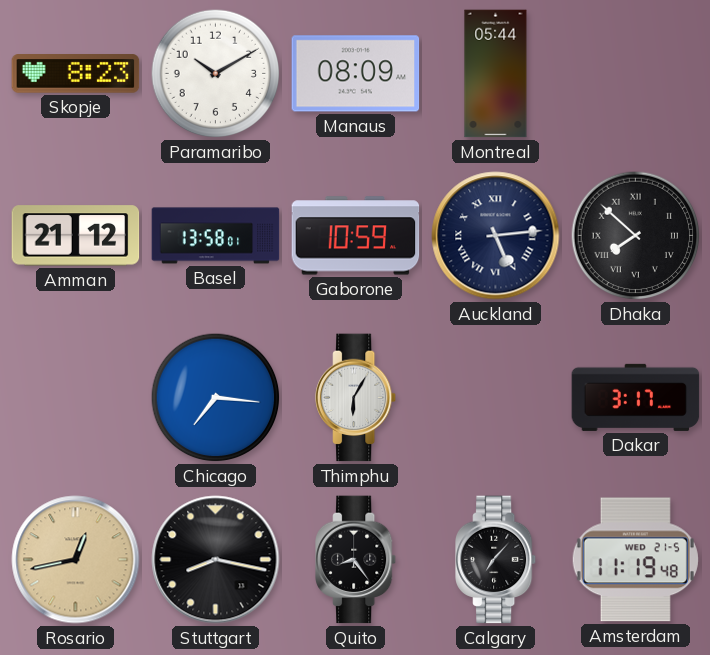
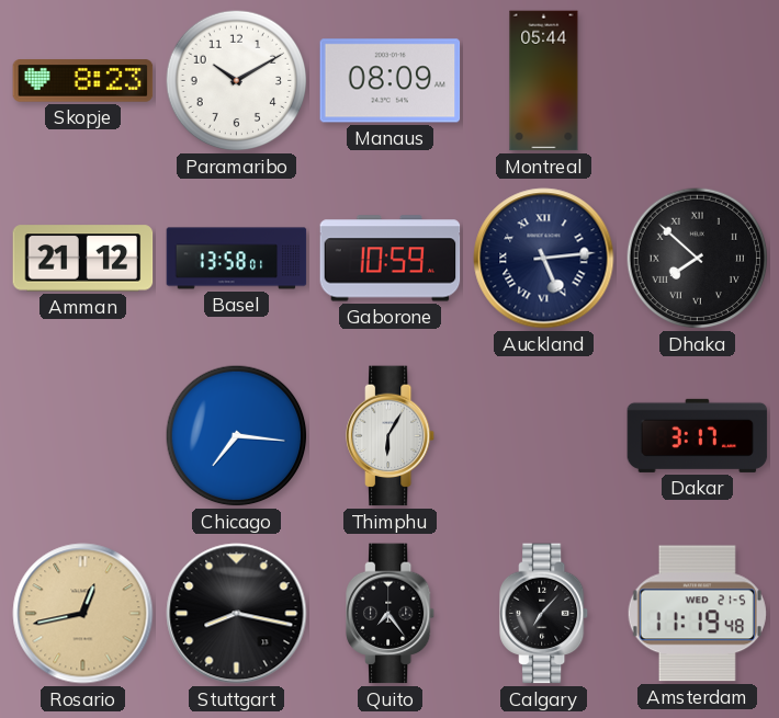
Quito: 8:24 -> 7:24 (392, 614)
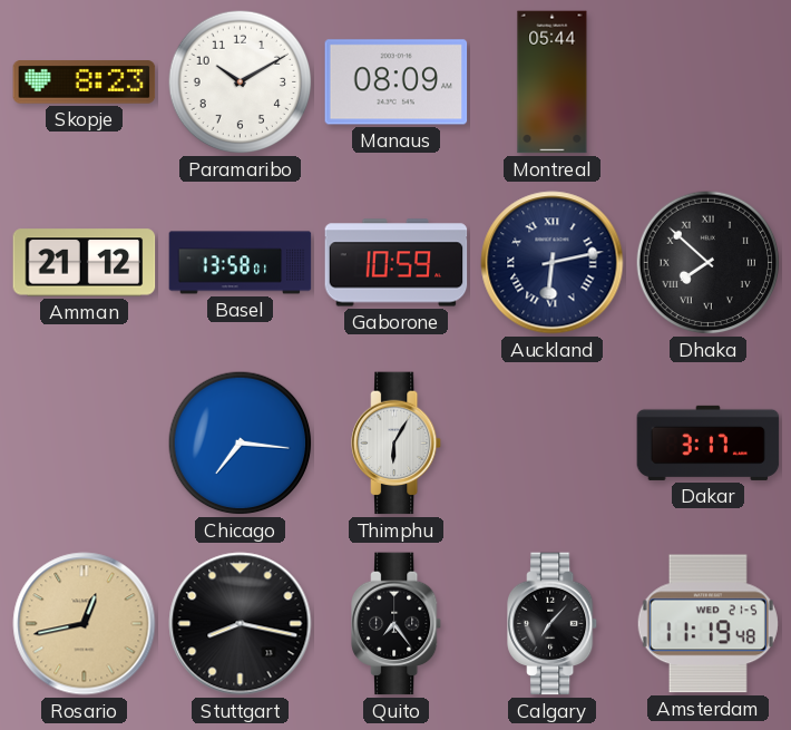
Auckland: 5:14 -> 6:13 (553, 263)
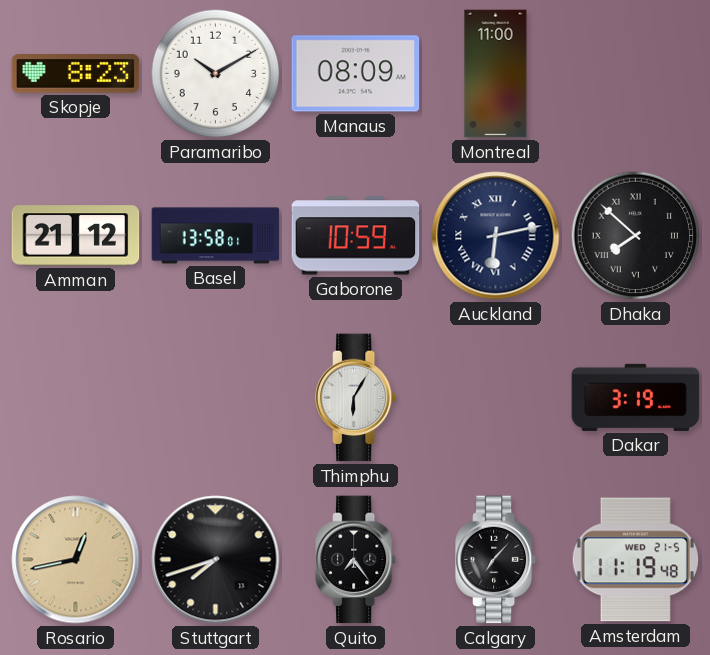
Montreal: 05:44 -> 11:00 (496, 74)
Chicago: 7:16 -> none (241, 444)
Dakar: 3:17 -> 3:19 (636, 397)
Stuttgart: 8:17 -> 7:42 (216, 560)
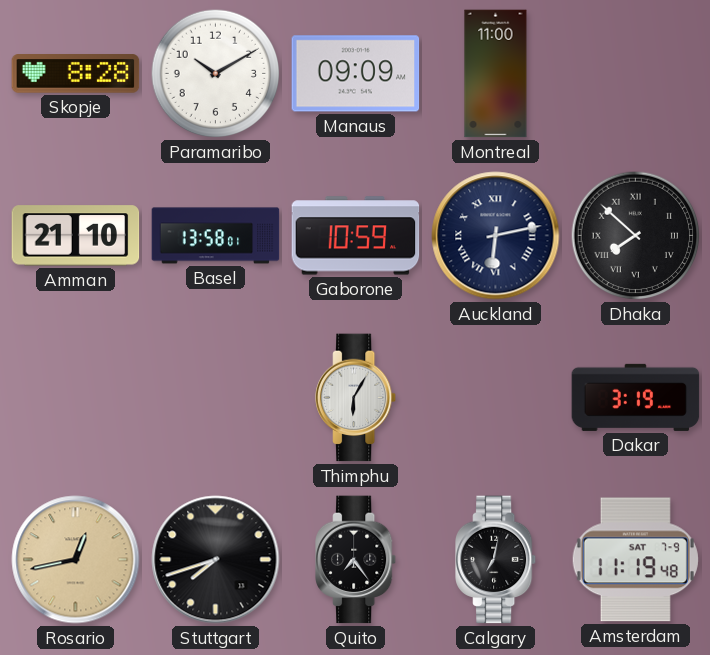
Skopje: 8:23 -> 8:28 (76, 74)
Manaus: 08:09 -> 09:09 (356, 74)
Amman: 21:12 -> 21:10 (76, 236)
Calgary: 7:07 -> 7:02 (497, 560)
Amsterdam date: WED 21-5 -> SAT 7-9 (635, 560)
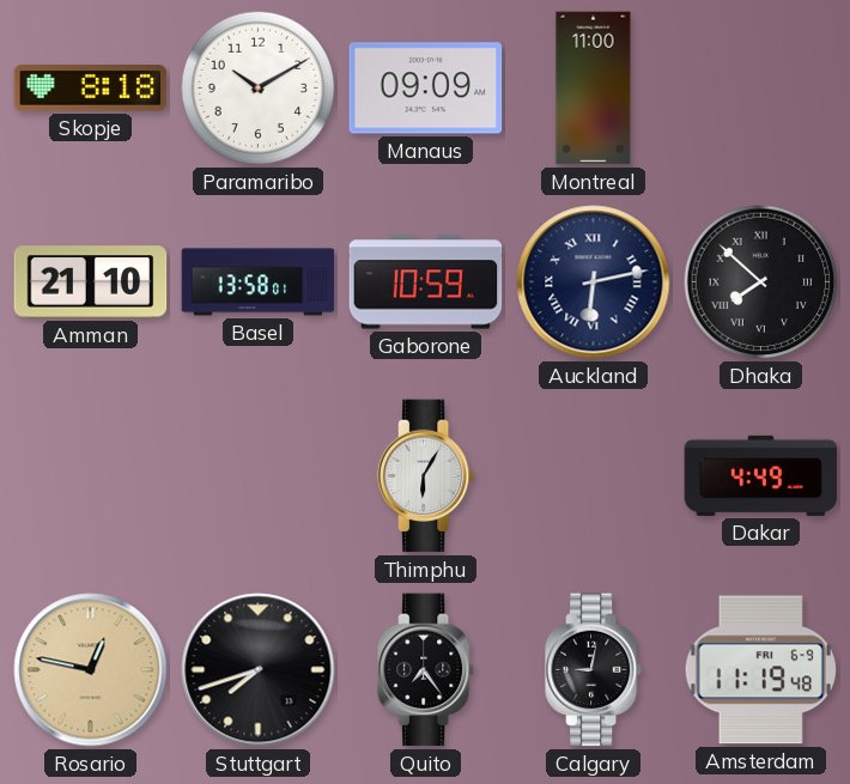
Skopje: 8:28 -> 8:18 (91, 89)
Dakar: 3:19 -> 4:49 (761, 475)
Rosario: 12:43 -> 12:47 (91, 670)
Calgary: 7:02 -> 9:02 (595, 670)
Amsterdam date: SAT 7-9 -> FRI 6-9 (760, 670)
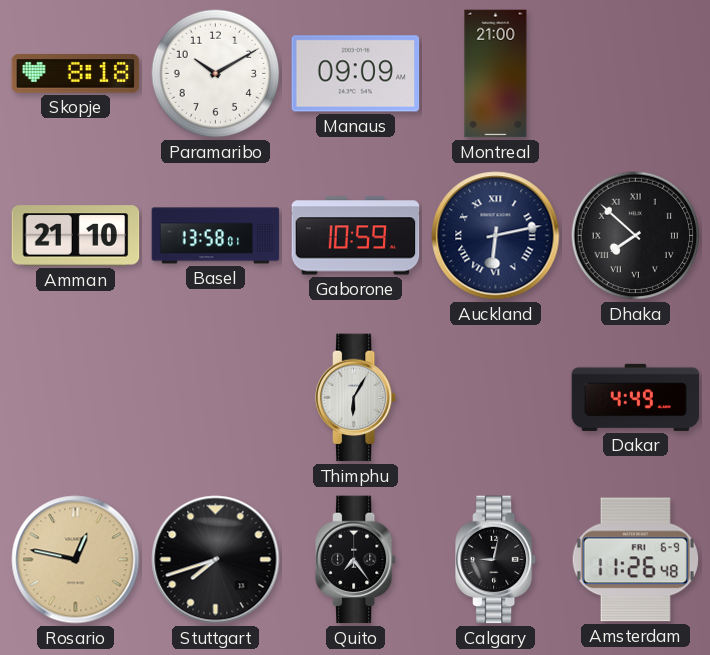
Montreal: 11:00 -> 21:00 (496, 74)
Amsterdam: 11:19 -> 11:26 (635, 560)
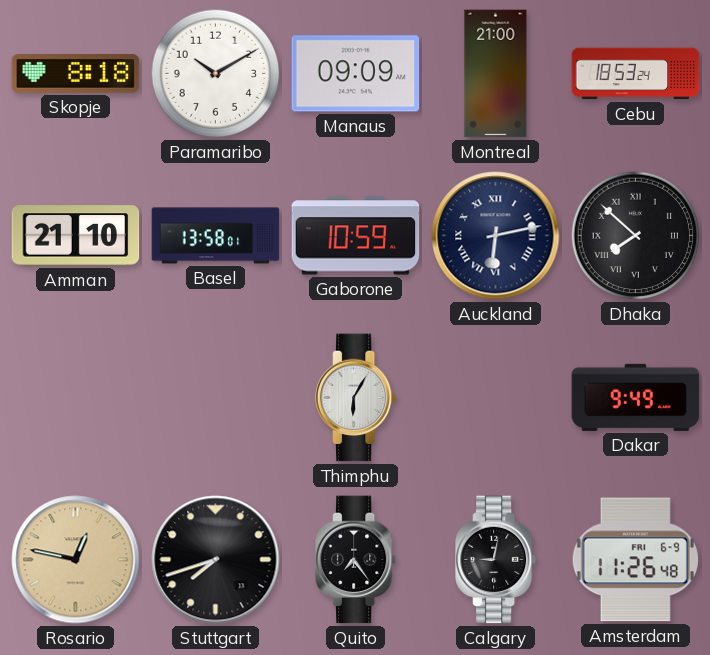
Cebu: none -> 18:53 (636, 74)
Dakar: 4:49 -> 9:49 (636, 397)
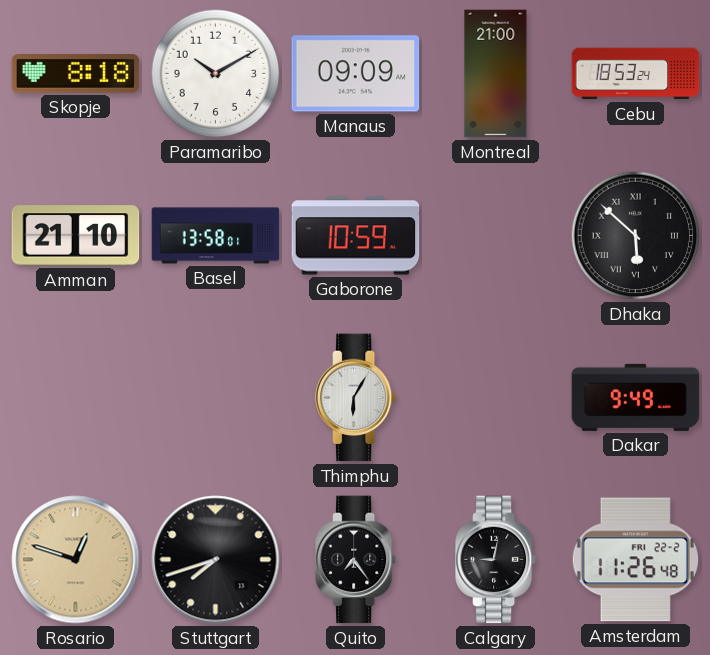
Auckland: 6:13 -> none (496, 236)
Dhaka: 7:52 -> 5:52 (636, 236)
Rosario: 12:47 -> 12:48 (76, 560)
Amsterdam date: FRI 6-9 -> FRI 22-2 (635, 560)
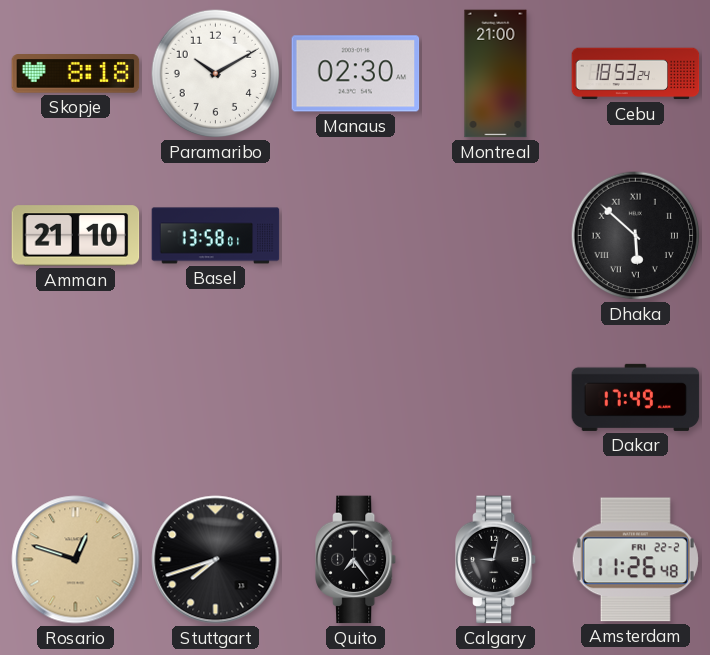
Manaus: 09:09 -> 02:30 (356, 74)
Gaborone: 10:59 -> none (356, 236)
Thimphu: 6:05 -> none (357, 398)
Dakar: 9:49 -> 17:49 (636, 397)
